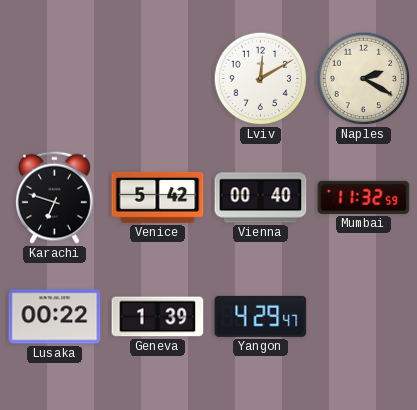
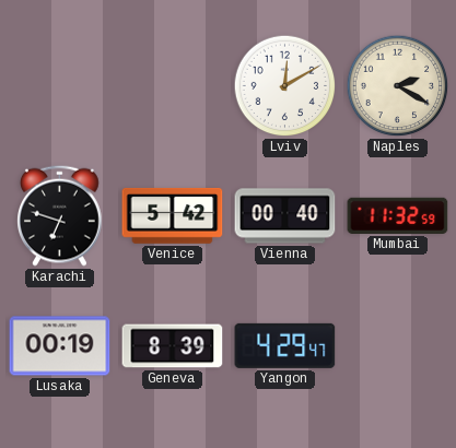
Lusaka: 00:22 -> 00:19 (60, 346)
Geneva: 1:39 -> 8:39 (173, 346)
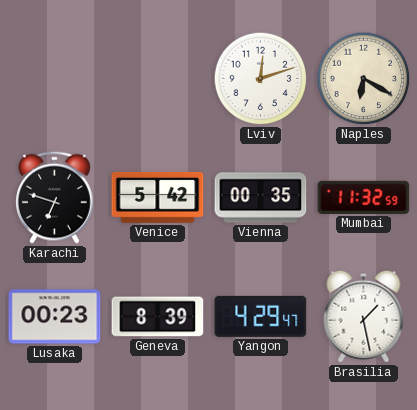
Lviv: 12:10 -> 12:12 (261, 79)
Naples: 2:20 -> 6:20 (364, 79)
Vienna: 00:40 -> 00:35 (261, 198)
Lusaka: 00:19 -> 00:23 (55, 317)
Brasilia: none -> 1:28 (364, 316)
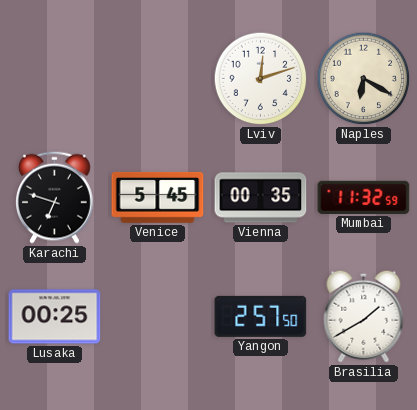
Venice: 5:42 -> 5:45 (158, 197)
Lusaka: 00:23 -> 00:25 (55, 317)
Geneva: 8:39 -> none (158, 317)
Yangon: 4:29 -> 2:57 (261, 316)
Brasilia: 1:28 -> 1:40 (364, 316)
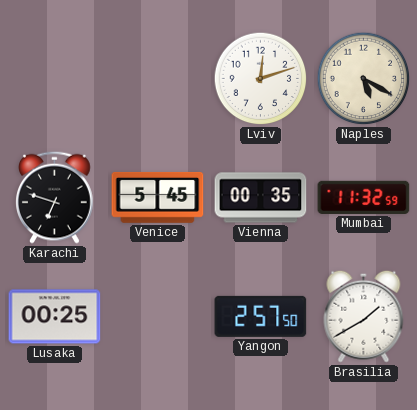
Naples: 6:20 -> 5:20 (364, 79)
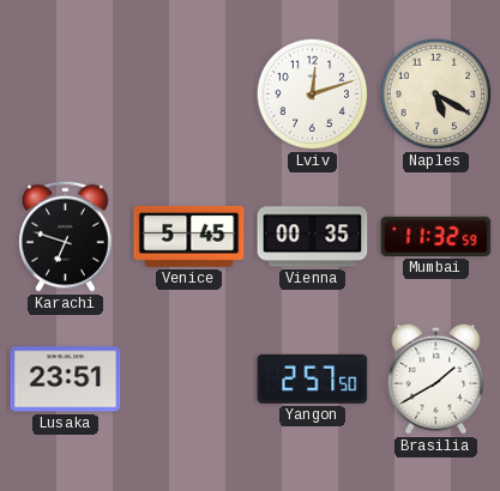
Lusaka: 00:25 -> 23:51 (66, 380)
